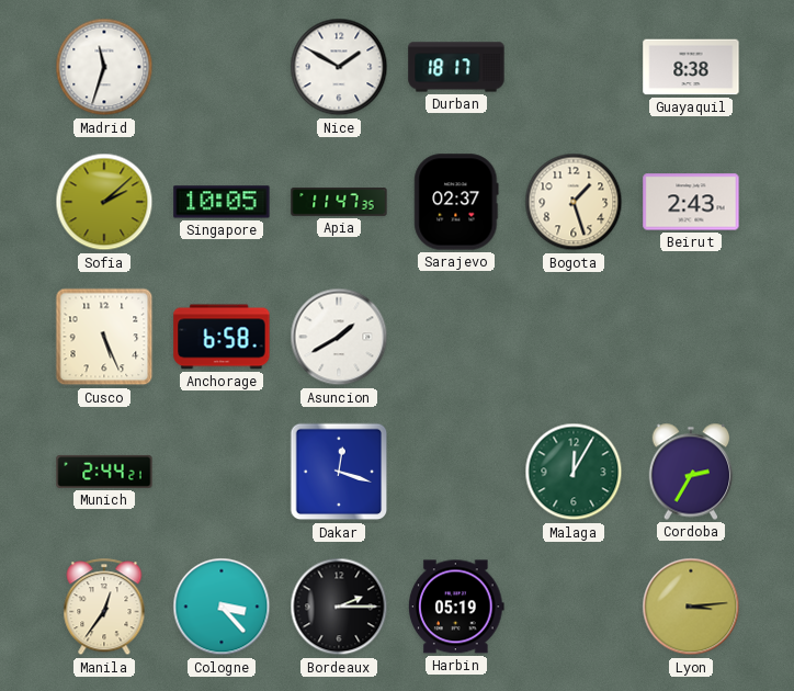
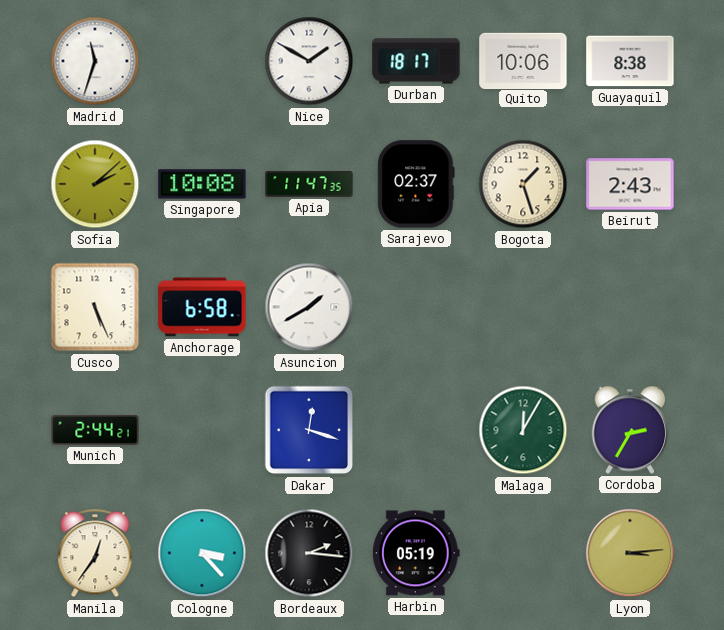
Quito: none -> 10:06 (523, 60)
Singapore: 10:05 -> 10:08 (202, 184)
Bordeaux: 2:15 -> 2:16 (309, 553)
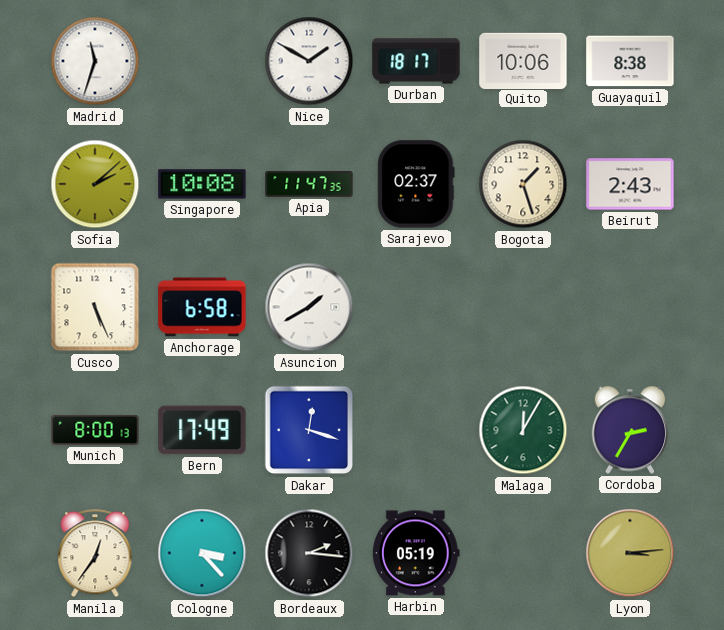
Munich: 2:44 -> 8:00 (95, 430)
Bern: none -> 17:49 (202, 430)
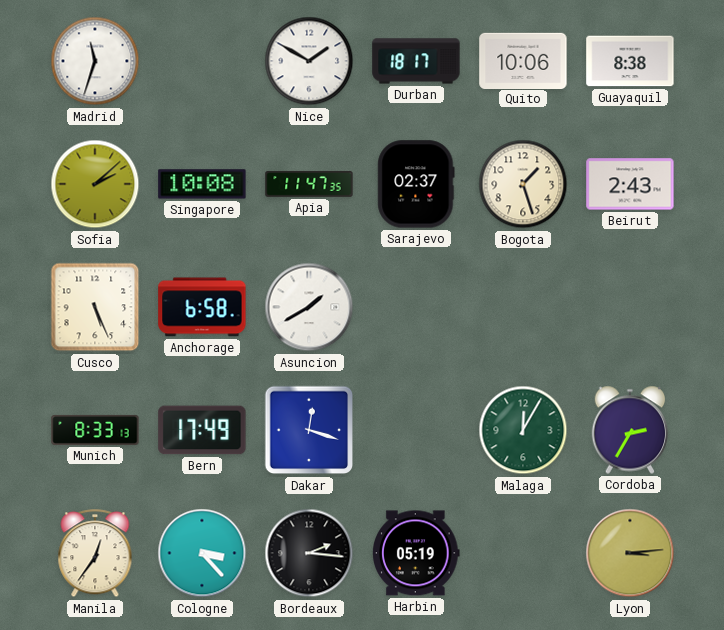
Munich: 8:00 -> 8:33 (95, 430)
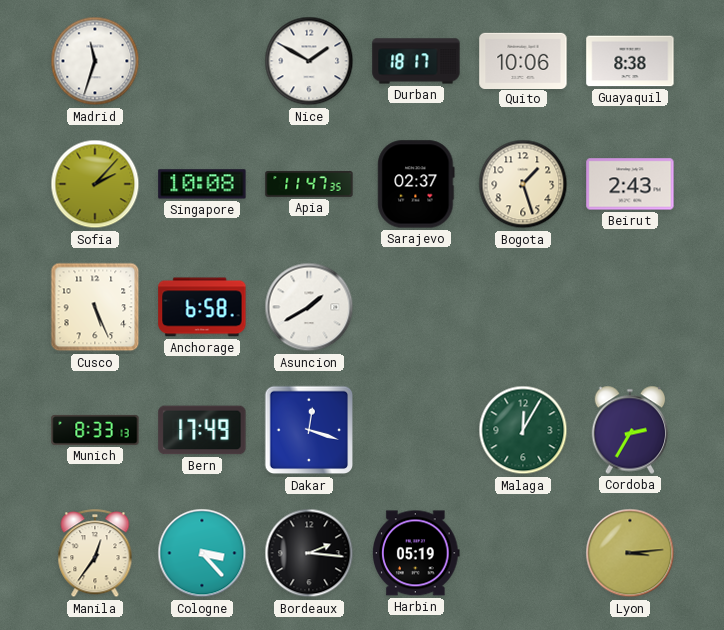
Sofia: 2:08 -> 2:07 (95, 184)
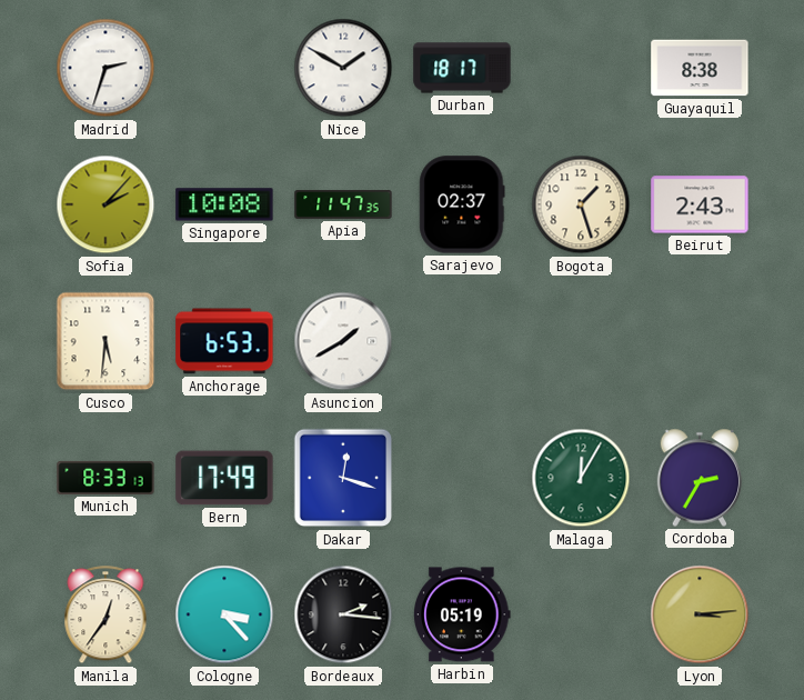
Madrid: 11:33 -> 2:33 (105, 68)
Quito: 10:06 -> none (523, 60)
Cusco: 5:26 -> 5:31 (105, 341)
Anchorage: 6:58 -> 6:53 (224, 341)
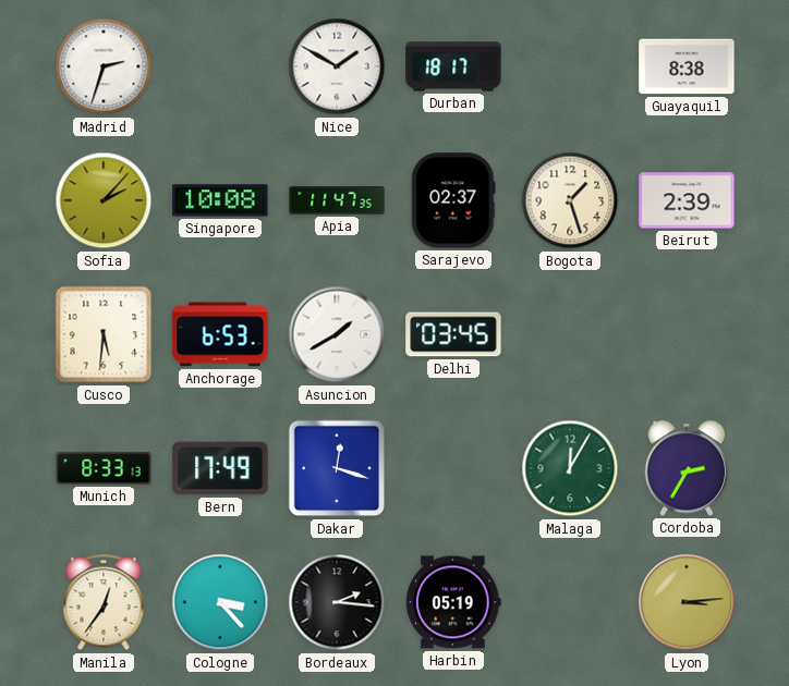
Beirut: 2:43 -> 2:39 (687, 200)
Delhi: none -> 03:45 (453, 334)
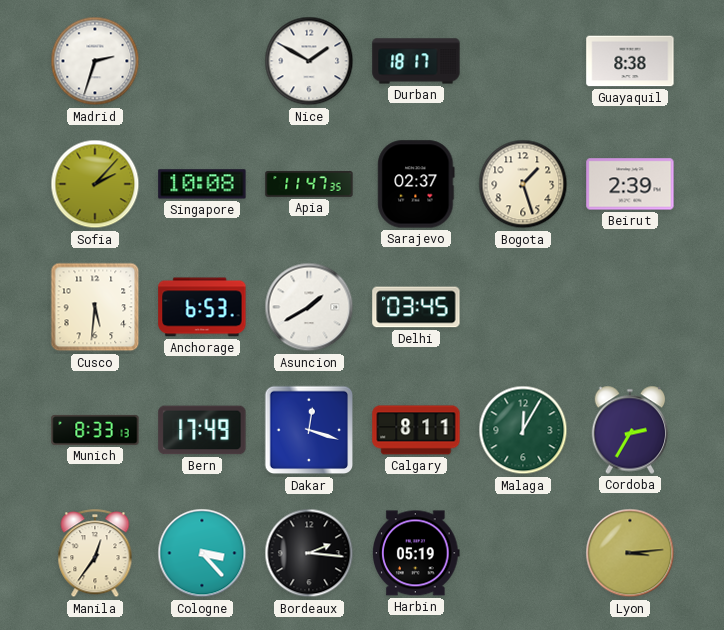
Calgary: none -> 8:11 (416, 430)
